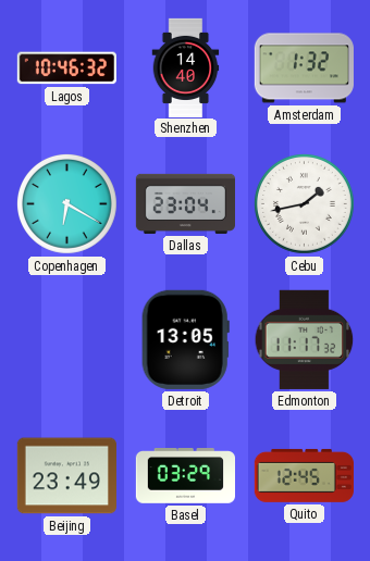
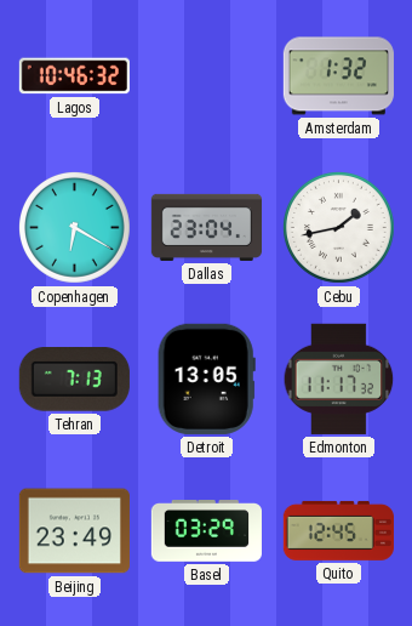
Shenzhen: 14:40 -> none (186, 67)
Tehran: none -> 7:13 (74, 380)
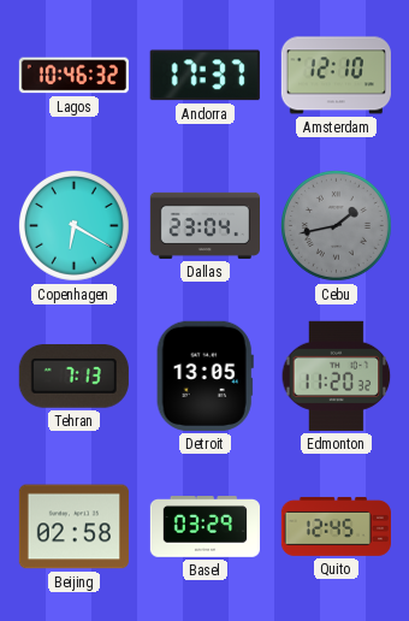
Andorra: none -> 17:37 (204, 76)
Amsterdam: 1:32 -> 12:10 (336, 76)
Cebu dial: white -> grey (337, 226)
Edmonton: 11:17 -> 11:20 (337, 375)
Beijing: 23:49 -> 02:58 (73, 527)
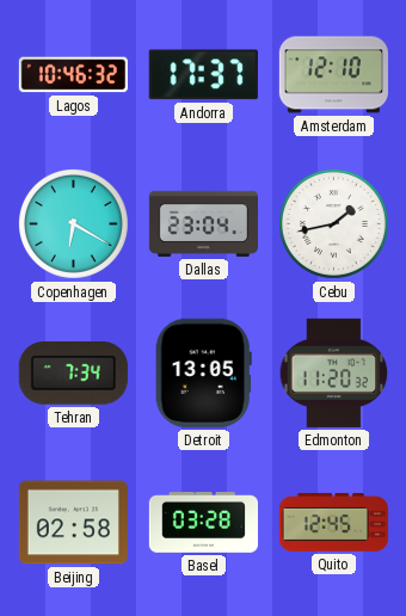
Cebu dial: grey -> white (334, 224)
Tehran: 7:13 -> 7:34 (73, 374)
Basel: 03:29 -> 03:28 (203, 523)
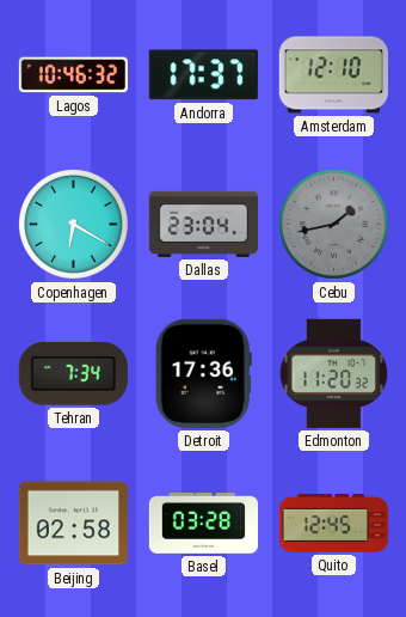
Cebu dial: white -> grey (334, 225)
Detroit: 13:05 -> 17:36 (203, 373)
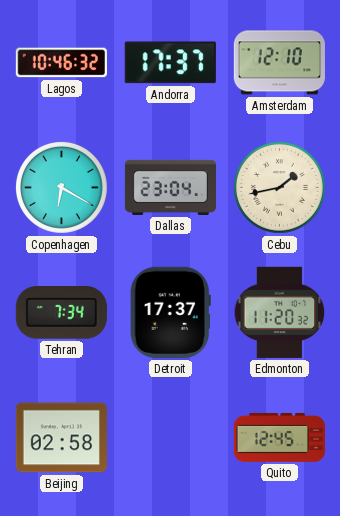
Cebu dial: grey -> cream (280, 188)
Detroit: 17:36 -> 17:37 (170, 312)
Basel: 03:28 -> none (203, 524)
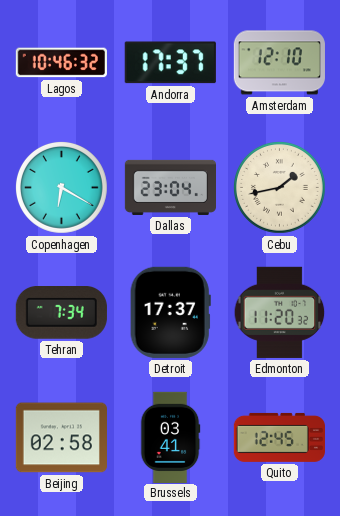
Brussels: none -> 03:41 (170, 437)
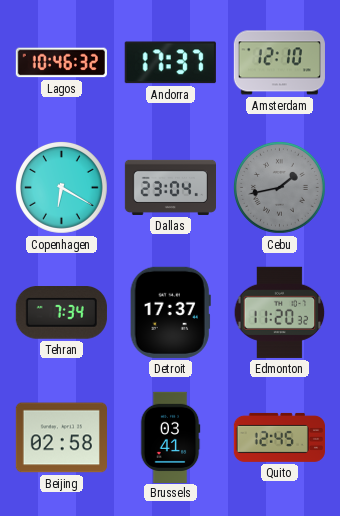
Cebu dial: cream -> grey (280, 188)
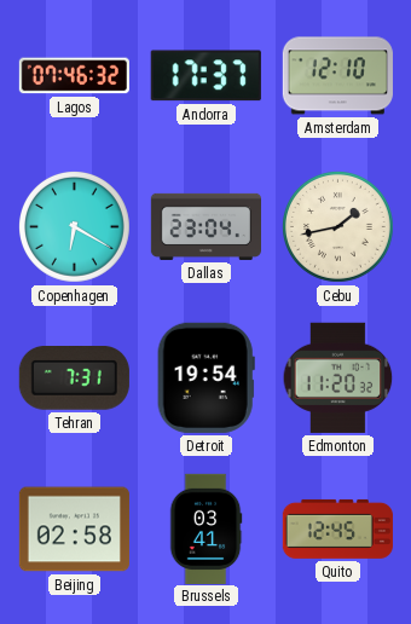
Lagos: 10:46 -> 07:46 (74, 76)
Cebu dial: grey -> cream (338, 227)
Tehran: 7:34 -> 7:31 (74, 379)
Detroit: 17:37 -> 19:54 (205, 377)
